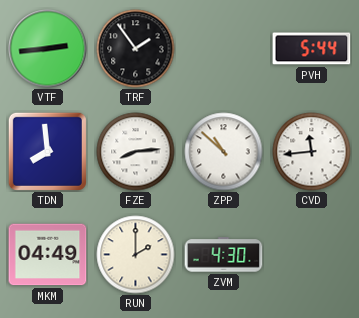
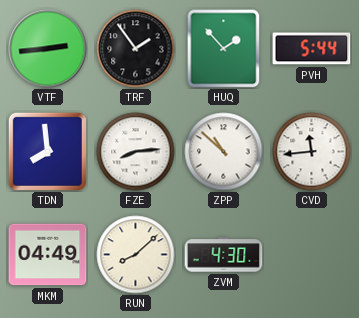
HUQ: none -> 1:53 (224, 49)
RUN: 2:00 -> 8:08 (136, 255)
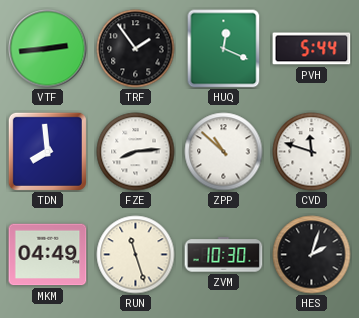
HUQ: 1:53 -> 12:19 (224, 49)
CVD: 11:44 -> 11:48 (312, 152)
RUN: 8:08 -> 11:27 (136, 255)
ZVM: 4:30 -> 10:30 (224, 255)
HES: none -> 2:03 (312, 255)
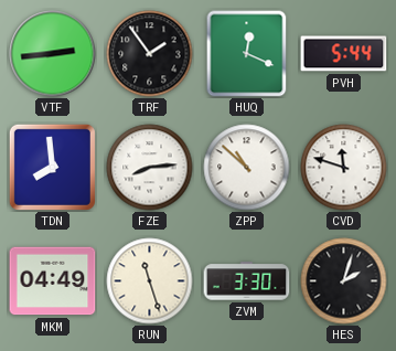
ZVM: 10:30 -> 3:30 (247, 281)
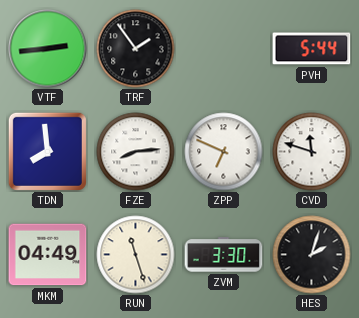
HUQ: 12:19 -> none (247, 54)
ZPP: 10:52 -> 6:49 (224, 152)
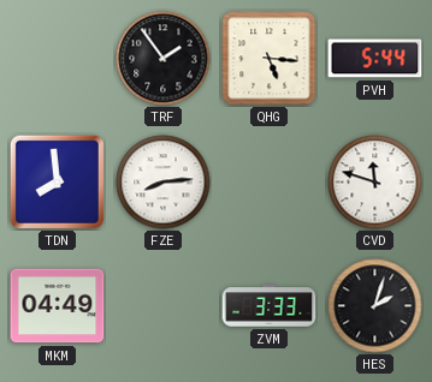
VTF: 2:44 -> none (48, 49)
QHG: none -> 5:16 (270, 59)
ZPP: 6:49 -> none (224, 152)
RUN: 11:27 -> none (136, 255)
ZVM: 3:30 -> 3:33 (270, 306)
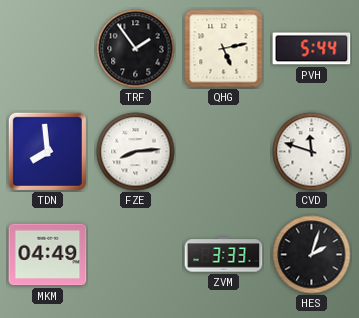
QHG: 5:16 -> 5:13 (224, 49)
